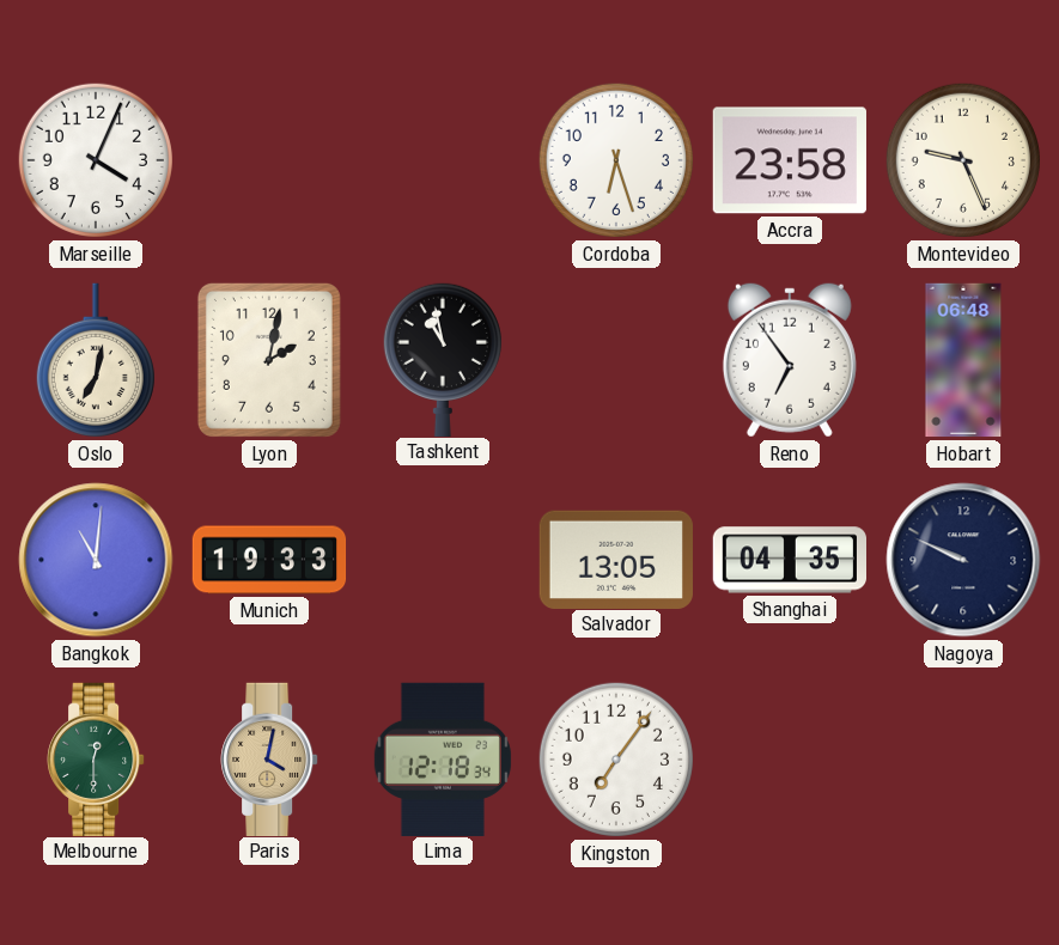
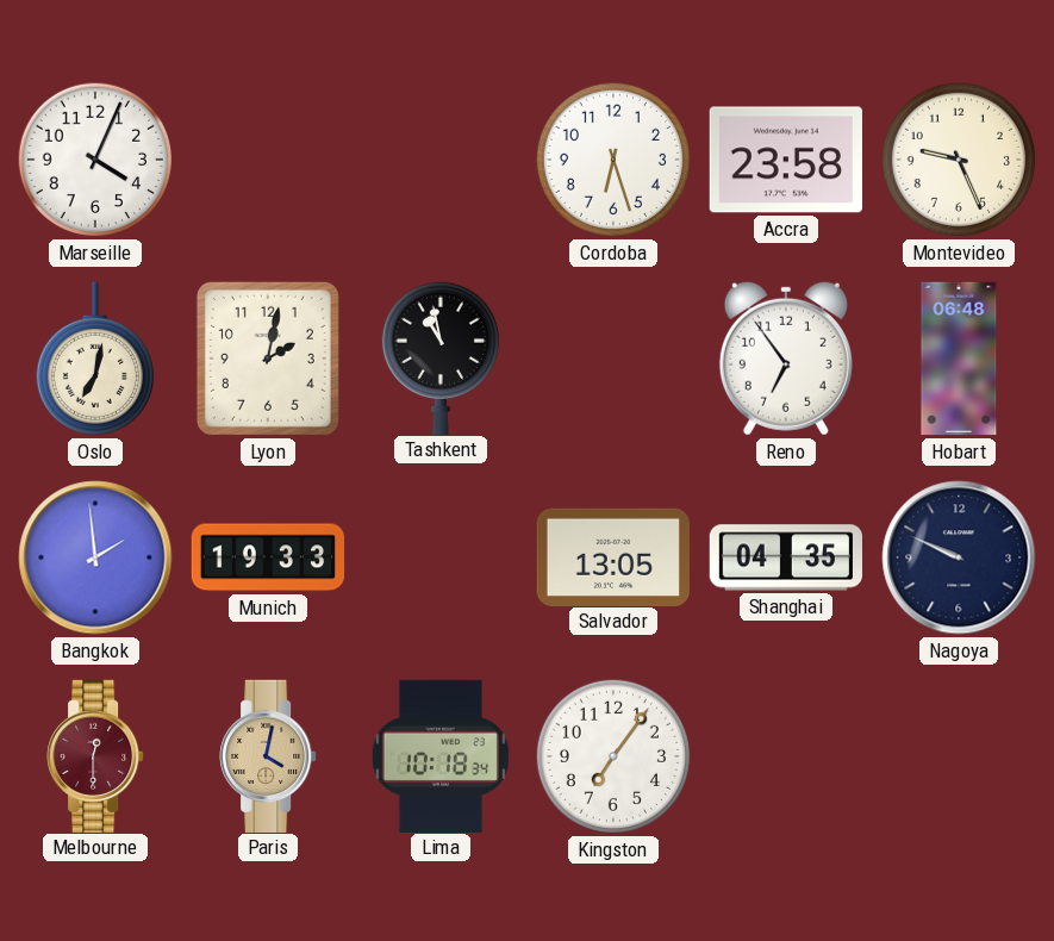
Bangkok: 11:01 -> 1:59 (95, 557)
Melbourne dial: green -> burgundy (95, 755)
Lima: 12:18 -> 10:18 (441, 755)
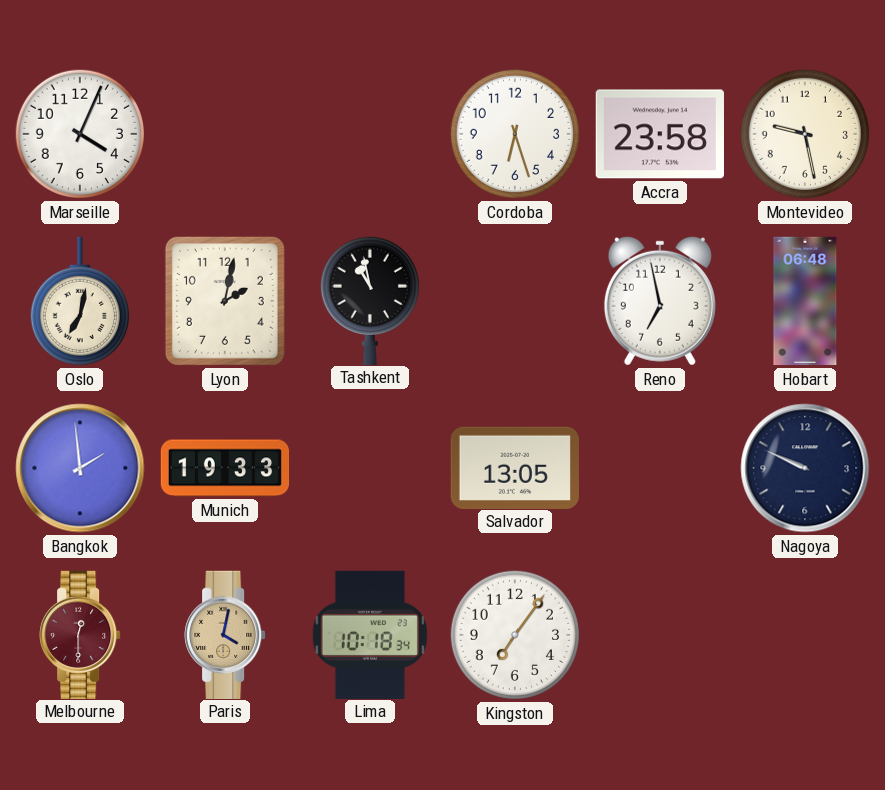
Montevideo: 9:26 -> 9:28 (805, 134)
Reno: 6:54 -> 6:58 (660, 301)
Shanghai: 04:35 -> none (785, 557)
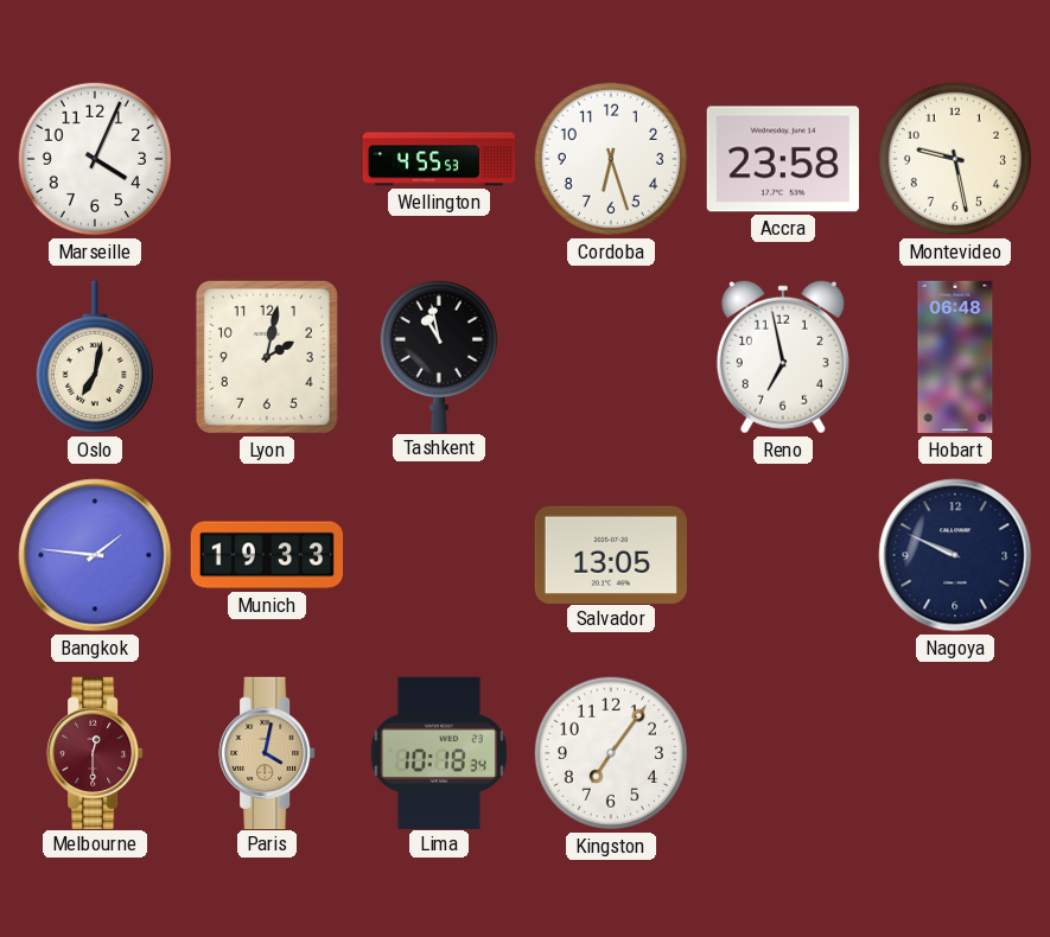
Wellington: none -> 4:55 (439, 159)
Bangkok: 1:59 -> 1:46 (95, 555)
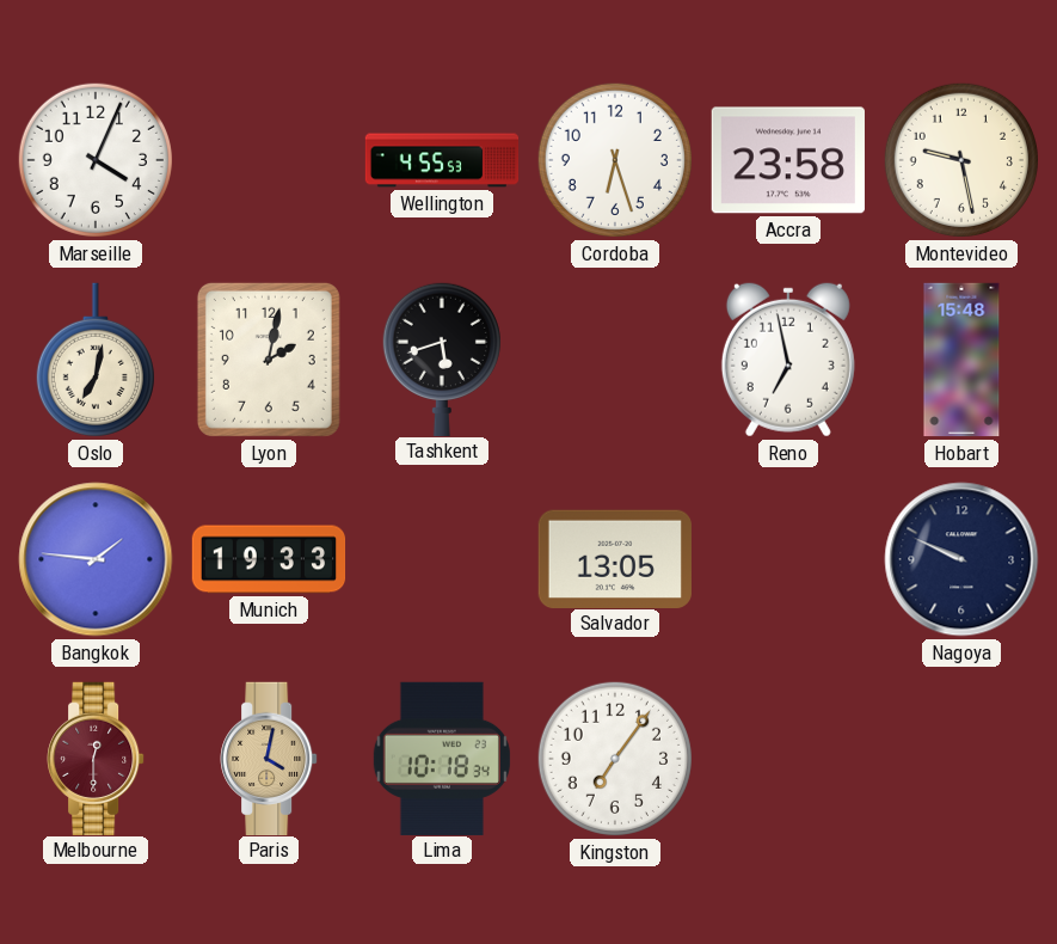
Tashkent: 10:58 -> 5:42 (442, 358)
Hobart: 06:48 -> 15:48 (961, 360)
